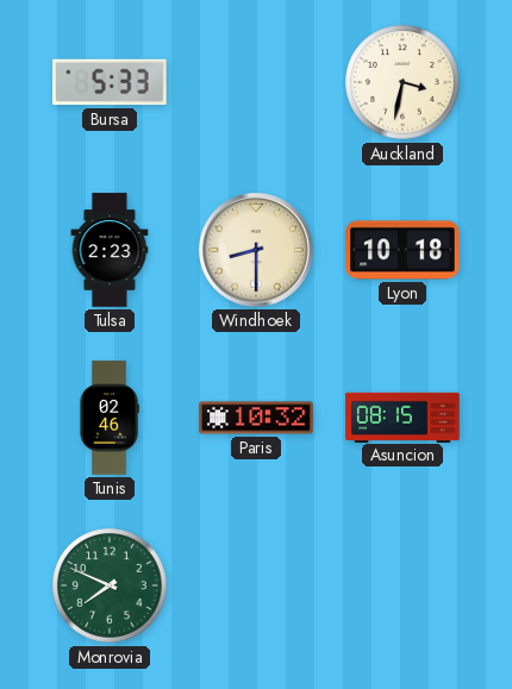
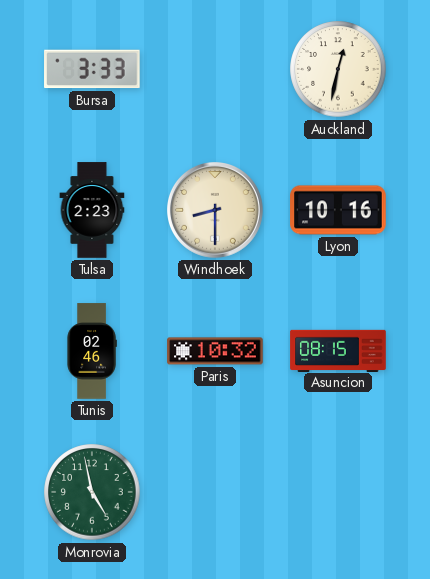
Bursa: 5:33 -> 3:33 (92, 69)
Auckland: 3:32 -> 12:32 (338, 69)
Lyon: 10:18 -> 10:16 (338, 210)
Monrovia: 7:49 -> 4:58 (92, 492)
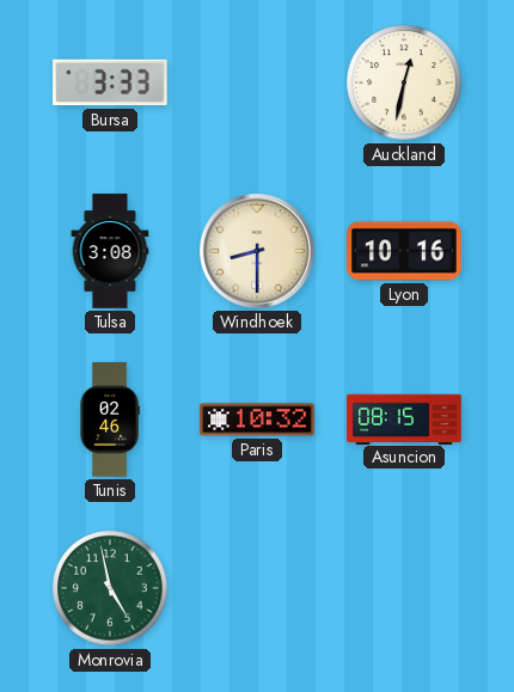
Tulsa: 2:23 -> 3:08 (110, 251)
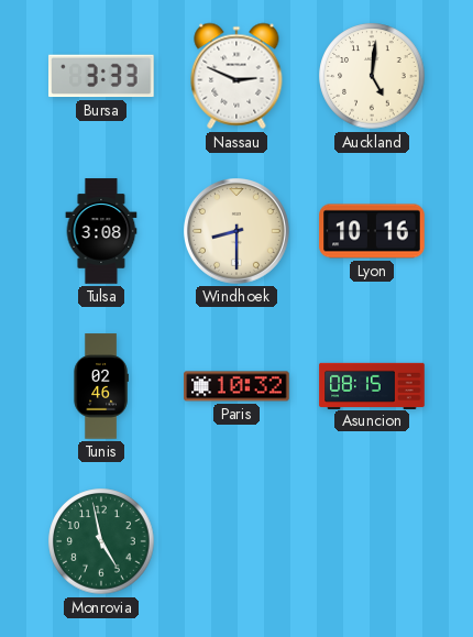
Nassau: none -> 2:49 (237, 76)
Auckland: 12:32 -> 5:01 (372, 76)
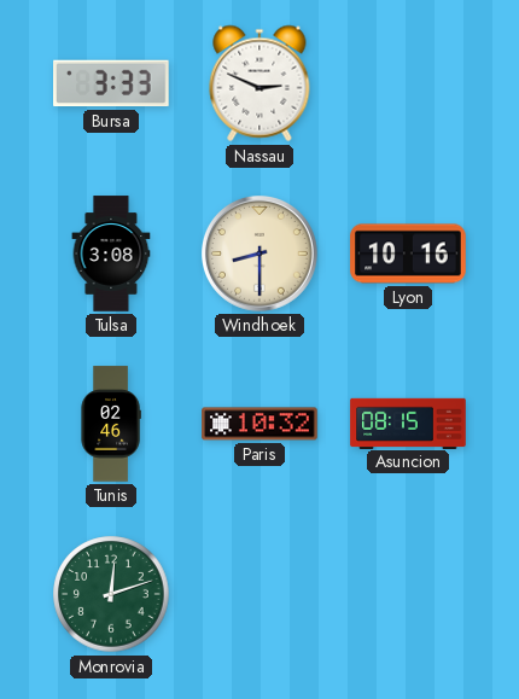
Auckland: 5:01 -> none (372, 76)
Monrovia: 4:58 -> 12:12 (111, 594)
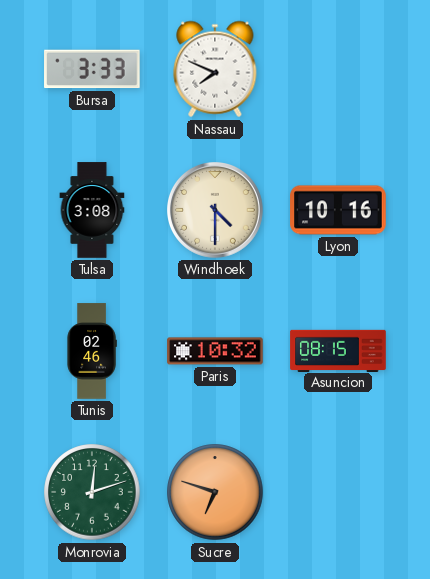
Nassau: 2:49 -> 7:49 (215, 69)
Windhoek: 8:30 -> 4:30 (216, 211)
Sucre: none -> 6:48 (215, 492)
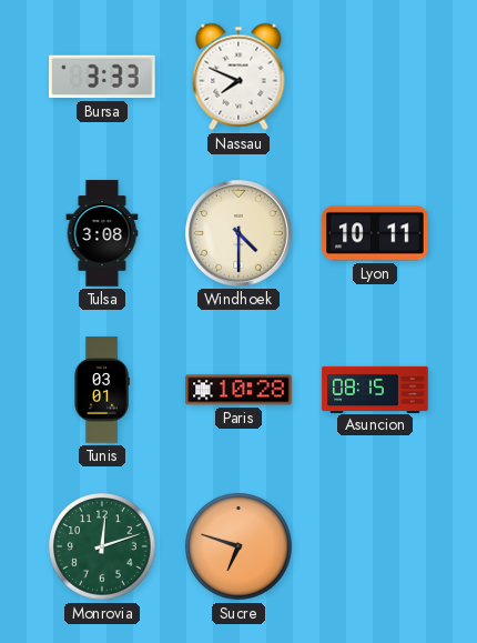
Lyon: 10:16 -> 10:11 (375, 233)
Tunis: 02:46 -> 03:01 (102, 390)
Paris: 10:32 -> 10:28 (238, 390)
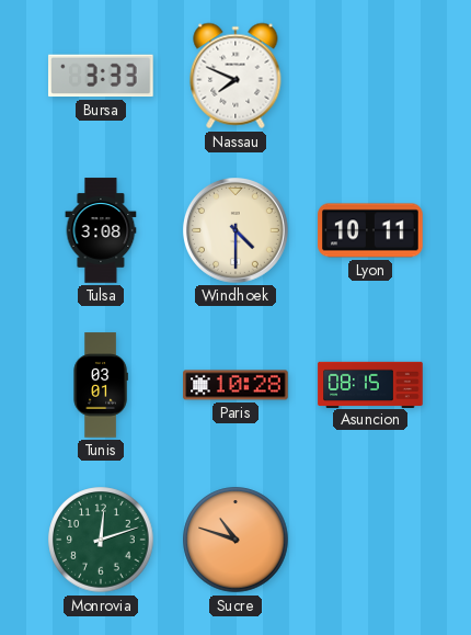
Sucre: 6:48 -> 10:48 (235, 540)
